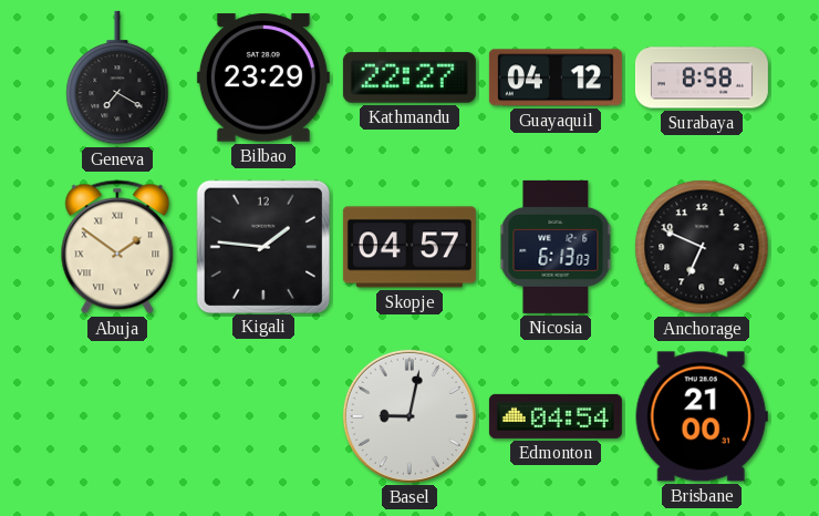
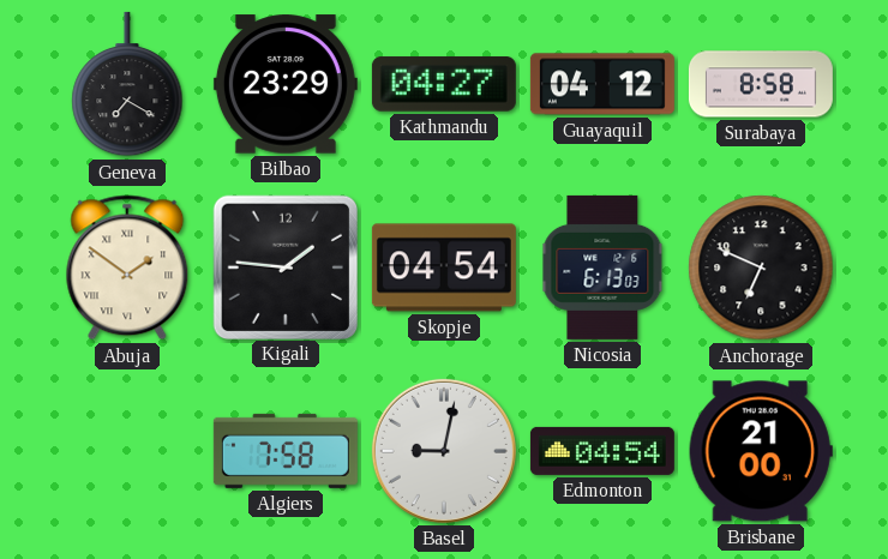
Kathmandu: 22:27 -> 04:27 (444, 84)
Skopje: 04:57 -> 04:54 (444, 268)
Algiers: none -> 7:58 (286, 451)
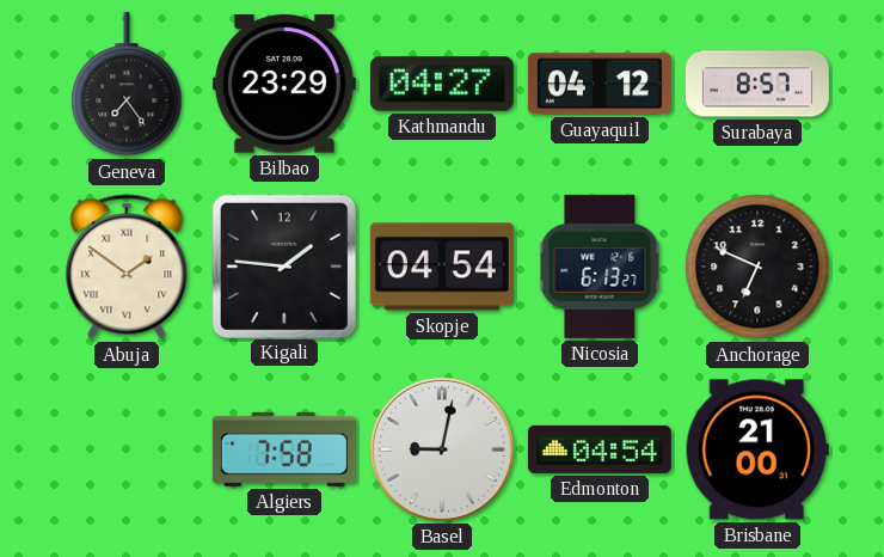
Geneva: 7:20 -> 7:24 (127, 84)
Surabaya: 8:58 -> 8:57 (757, 84)
Nicosia: 6:13:03 -> 6:13:27 (600, 267)
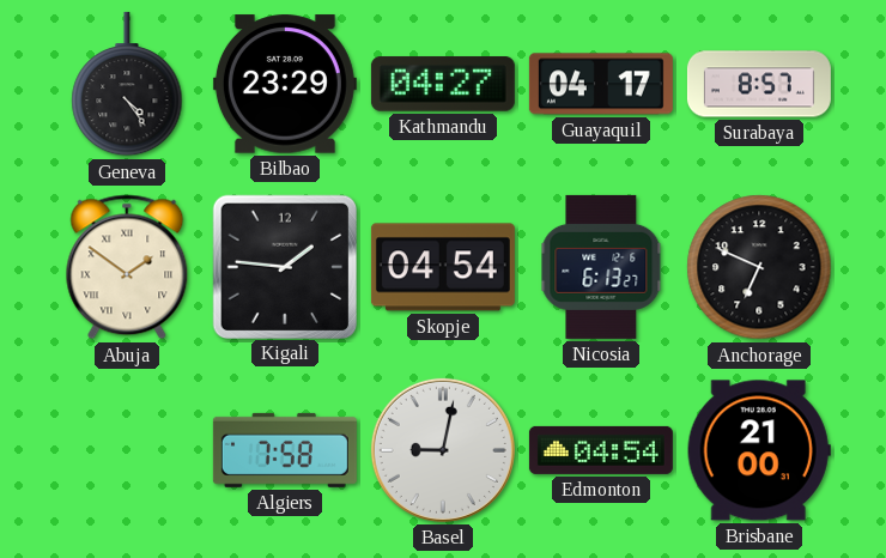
Geneva: 7:24 -> 4:24 (127, 84)
Guayaquil: 04:12 -> 04:17 (601, 84)
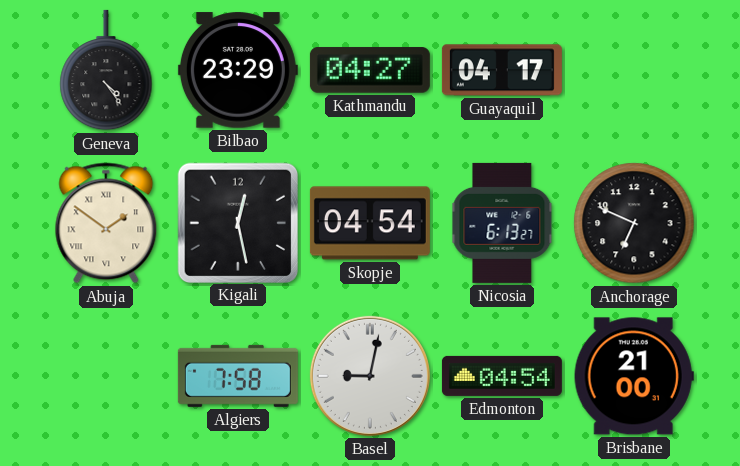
Surabaya: 8:57 -> none (759, 84)
Kigali: 1:46 -> 12:28 (237, 222)
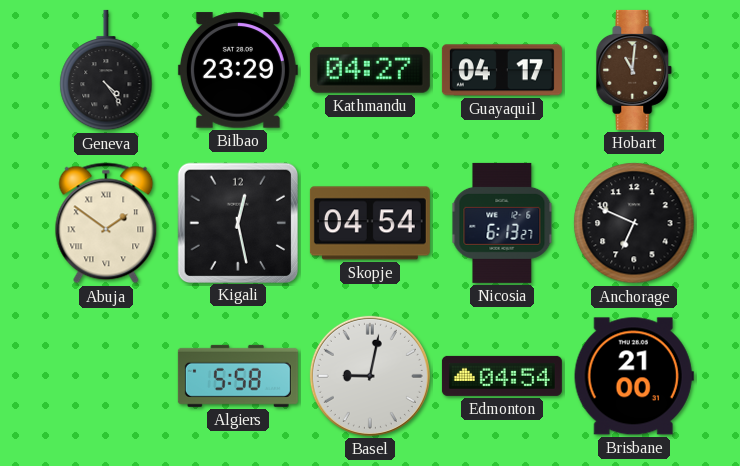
Hobart: none -> 11:01 (634, 70)
Algiers: 7:58 -> 5:58 (238, 376)
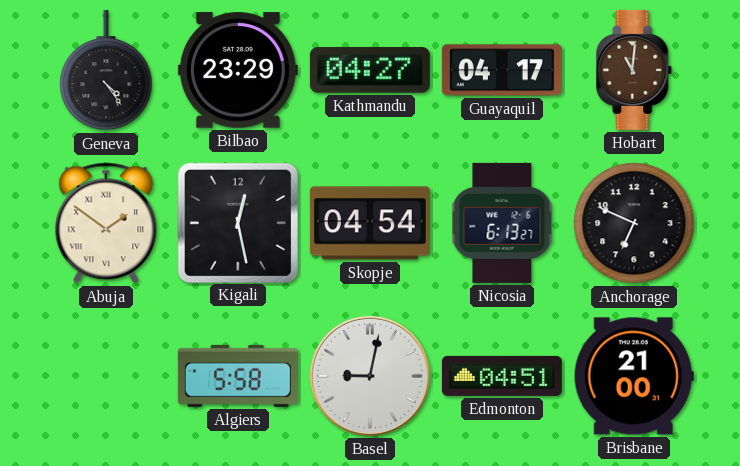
Edmonton: 04:54 -> 04:51 (502, 376)
